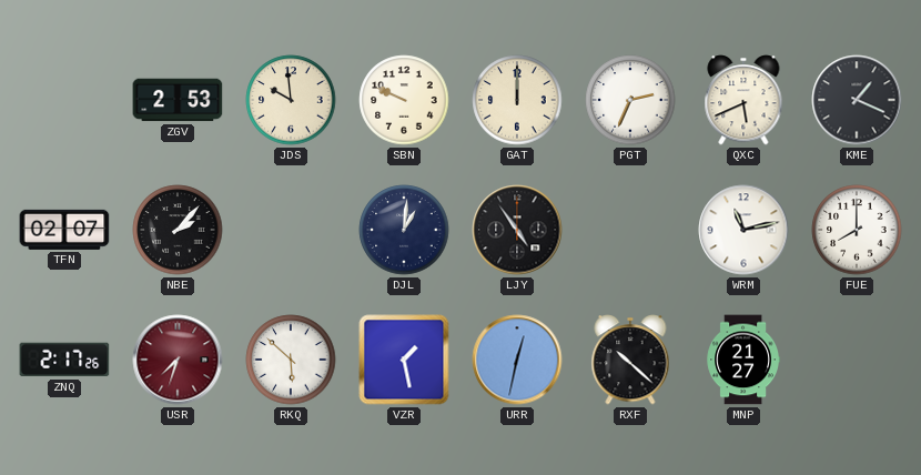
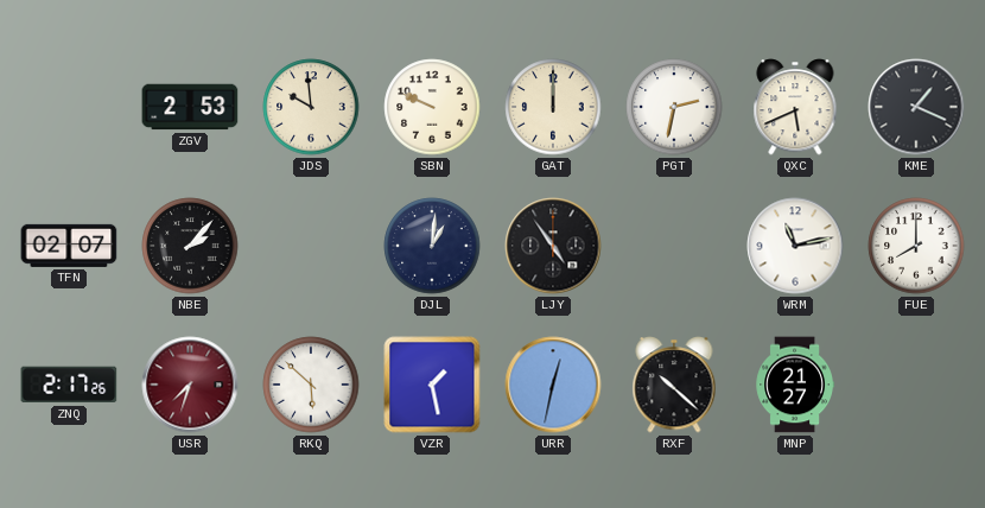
PGT: 2:34 -> 2:32 (674, 107)
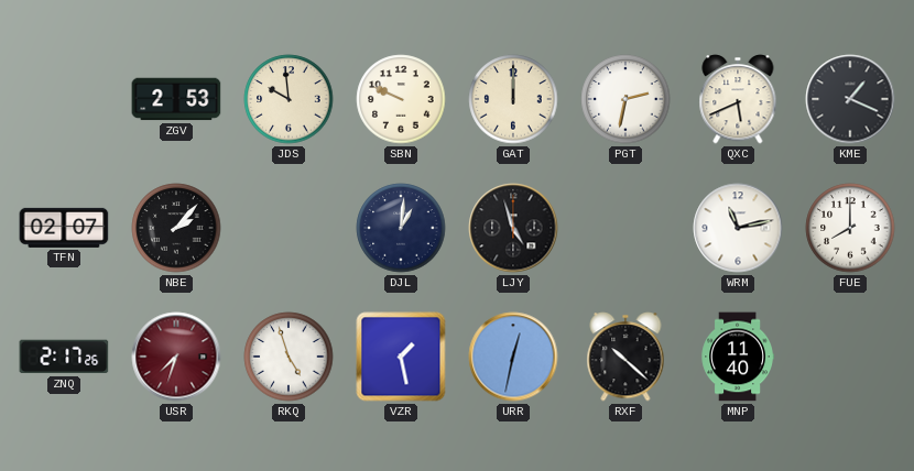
LJY: 4:54 -> 4:57 (513, 228)
RKQ: 5:52 -> 4:57 (289, 357)
MNP: 21:27 -> 11:40 (738, 357)
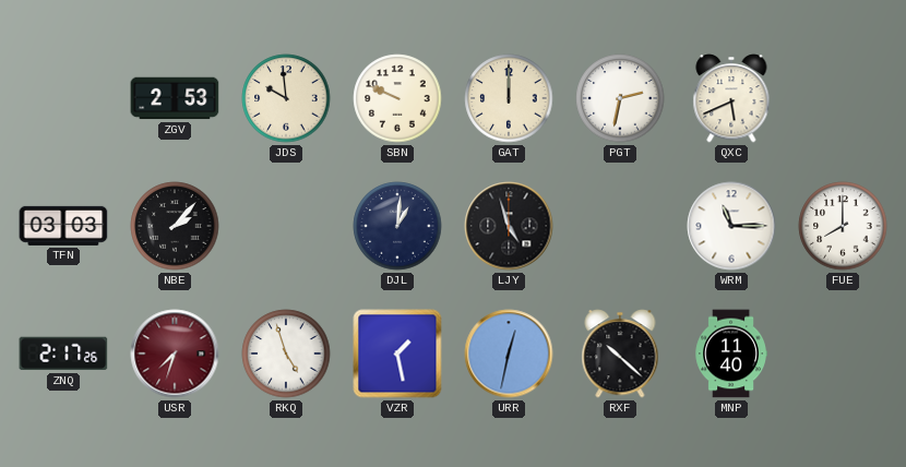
KME: 1:19 -> none (850, 99)
TFN: 02:07 -> 03:03 (63, 226)
WRM: 11:13 -> 11:15 (731, 226)
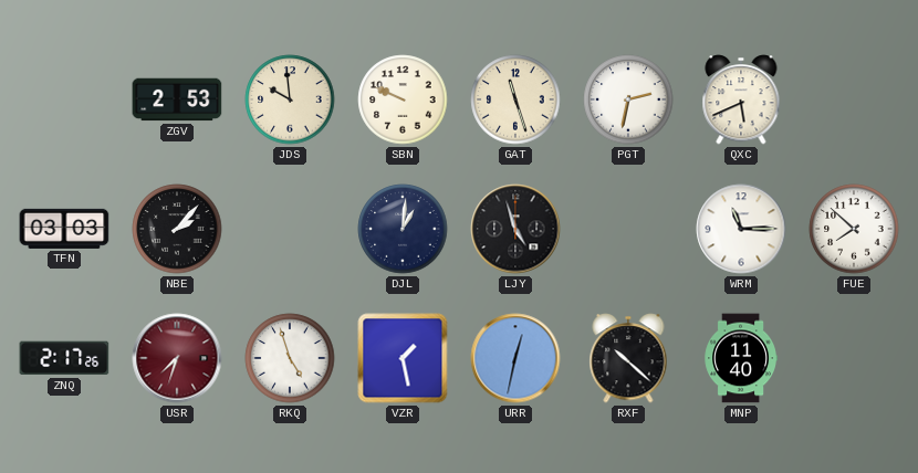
GAT: 12:00 -> 11:27 (515, 99)
FUE: 8:00 -> 7:52 (854, 229)
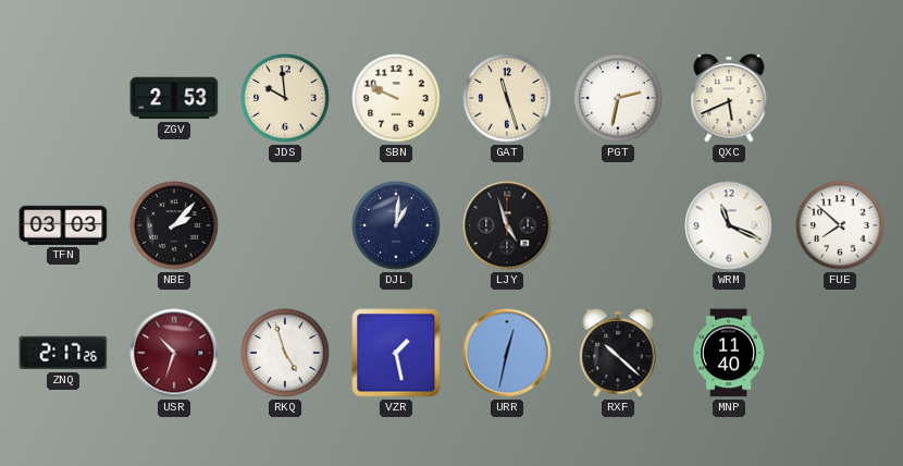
WRM: 11:15 -> 11:19 (729, 225)
USR: 7:33 -> 10:33 (174, 353)
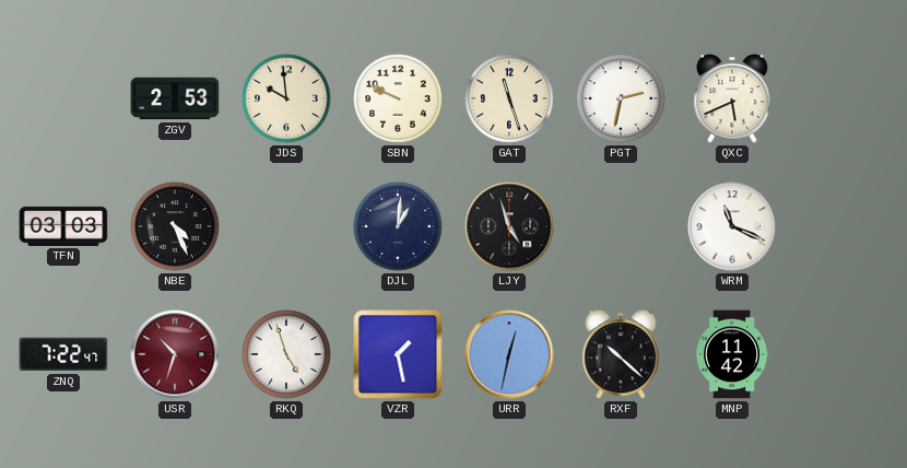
NBE: 2:07 -> 4:26 (175, 226)
FUE: 7:52 -> none (840, 225)
ZNQ: 2:17 -> 7:22 (63, 354)
MNP: 11:40 -> 11:42 (732, 354)
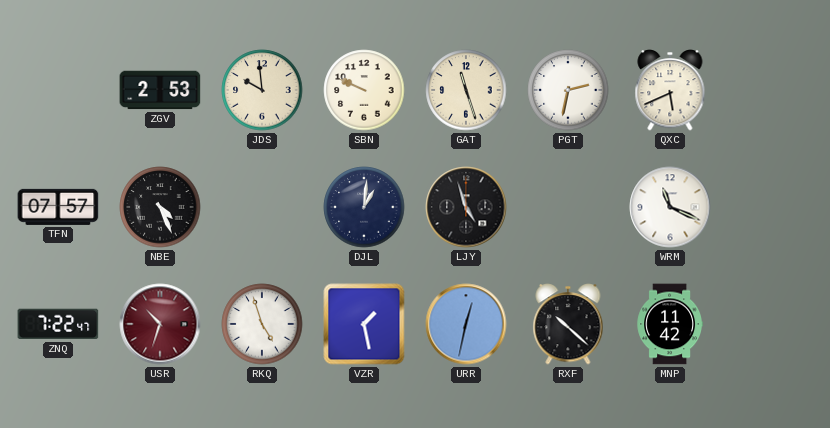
TFN: 03:03 -> 07:57 (58, 207)
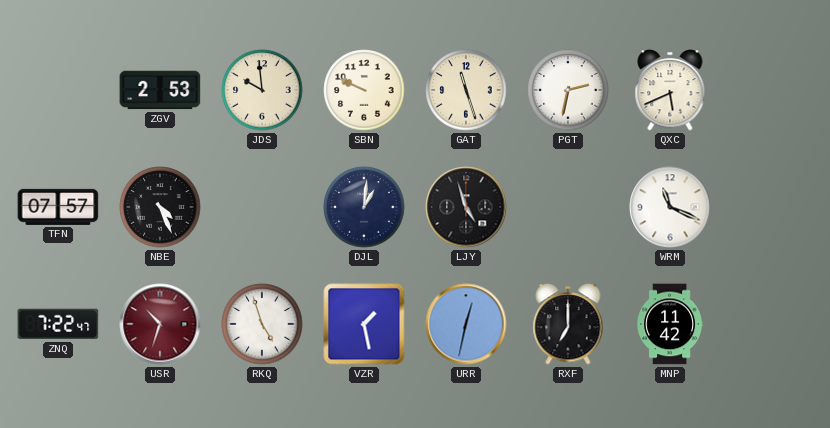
RXF: 10:22 -> 7:00 (568, 324)
